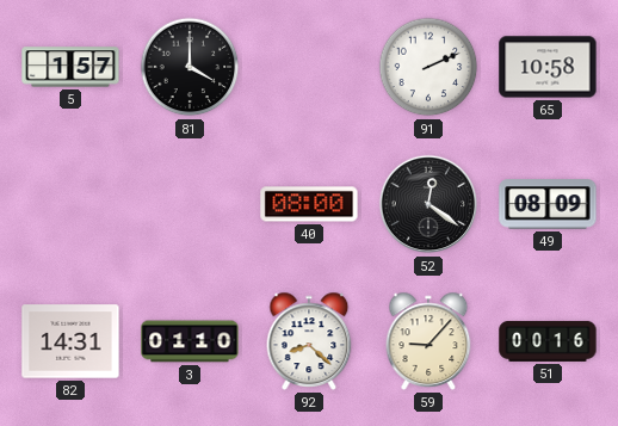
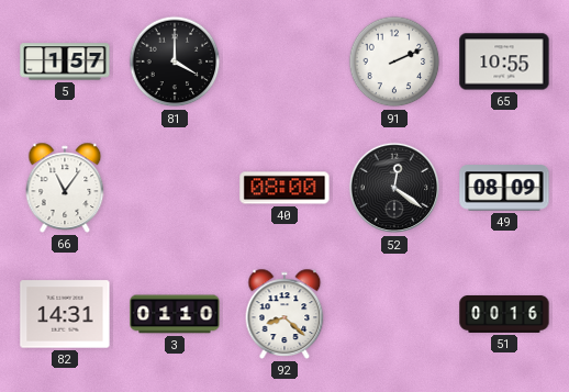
65: 10:58 -> 10:55 (504, 61)
66: none -> 11:06 (65, 188)
59: 9:07 -> none (428, 341)
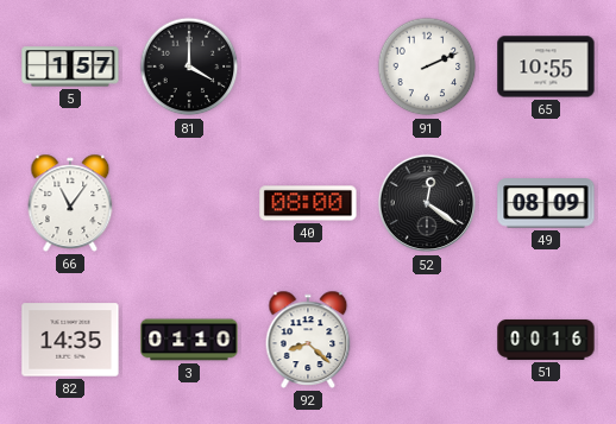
82: 14:31 -> 14:35 (70, 340)
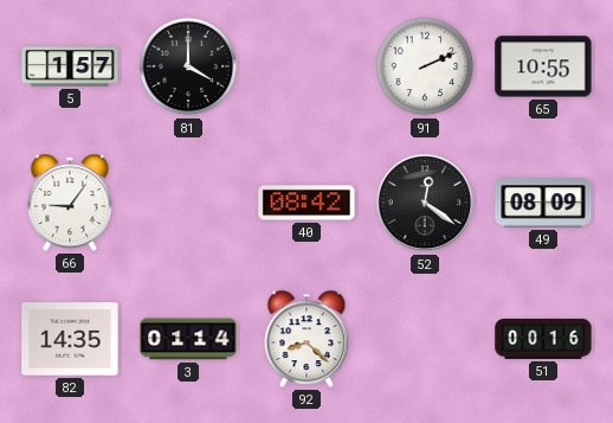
66: 11:06 -> 9:06 (70, 203)
40: 08:00 -> 08:42 (306, 203)
3: 01:10 -> 01:14 (188, 339)
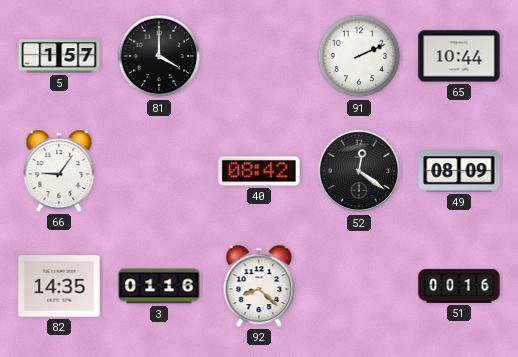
65: 10:55 -> 10:44 (459, 56)
3: 01:14 -> 01:16 (159, 286)
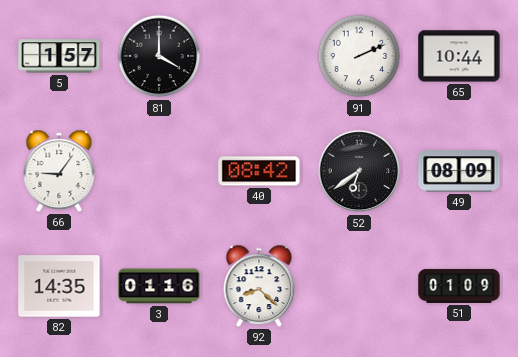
52: 12:21 -> 6:39 (359, 171)
51: 00:16 -> 01:09 (459, 286)
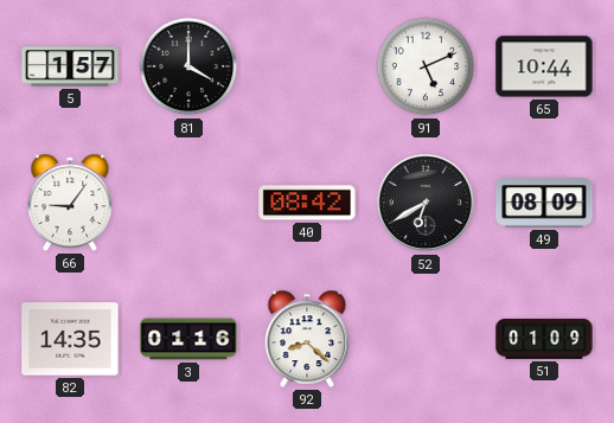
91: 2:11 -> 5:11 (426, 66)
52: 6:39 -> 6:40 (426, 203)
